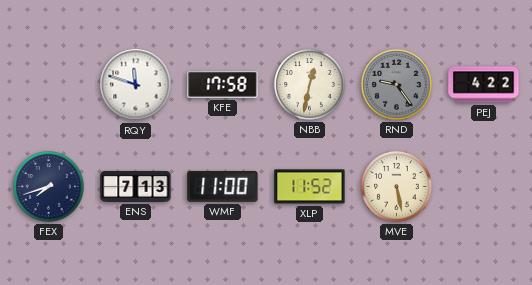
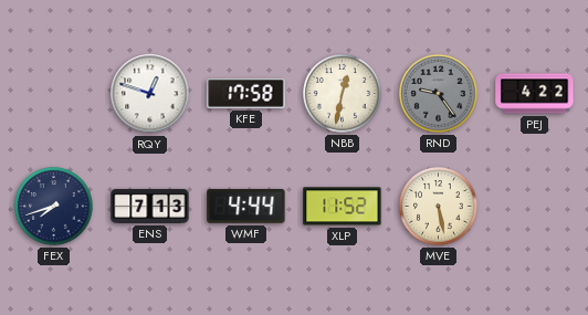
RQY: 11:48 -> 12:48 (150, 94)
WMF: 11:00 -> 4:44 (246, 206)
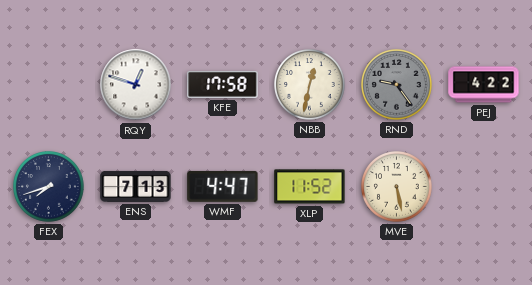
WMF: 4:44 -> 4:47 (223, 186)
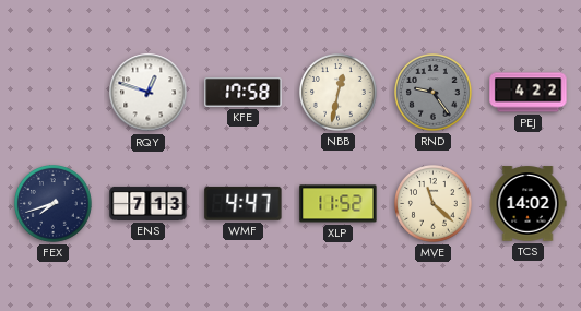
MVE: 5:28 -> 11:22 (434, 204)
TCS: none -> 14:02 (527, 204)
